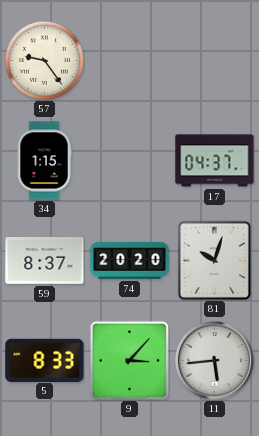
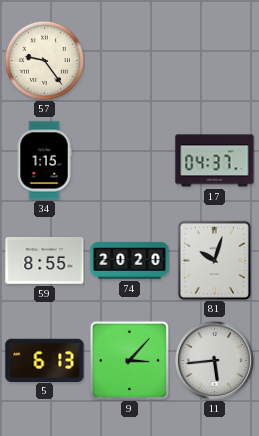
59: 8:37 -> 8:55 (45, 261)
5: 8:33 -> 6:13 (45, 360)
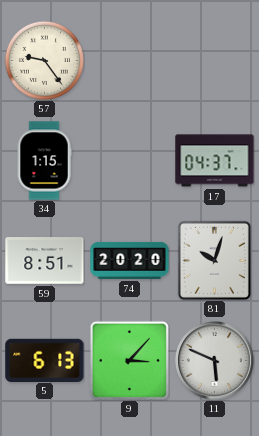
59: 8:55 -> 8:51 (45, 261)
11: 5:44 -> 5:49 (214, 360)
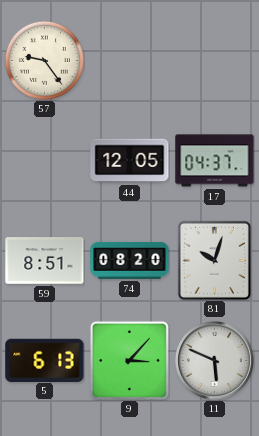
34: 1:15 -> none (44, 161)
44: none -> 12:05 (130, 161)
74: 20:20 -> 08:20 (130, 260)
